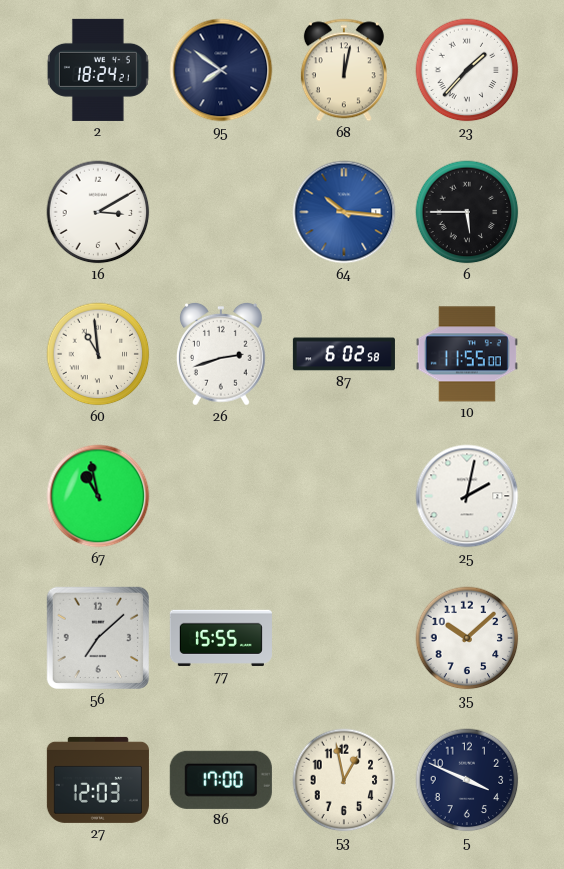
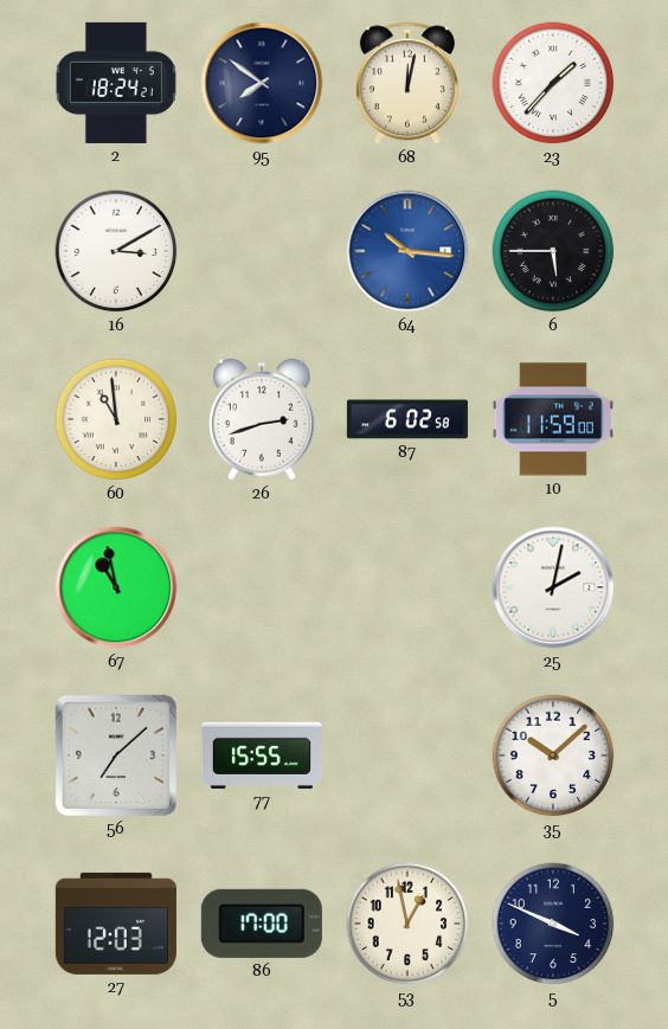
10: 11:55 -> 11:59 (553, 419)
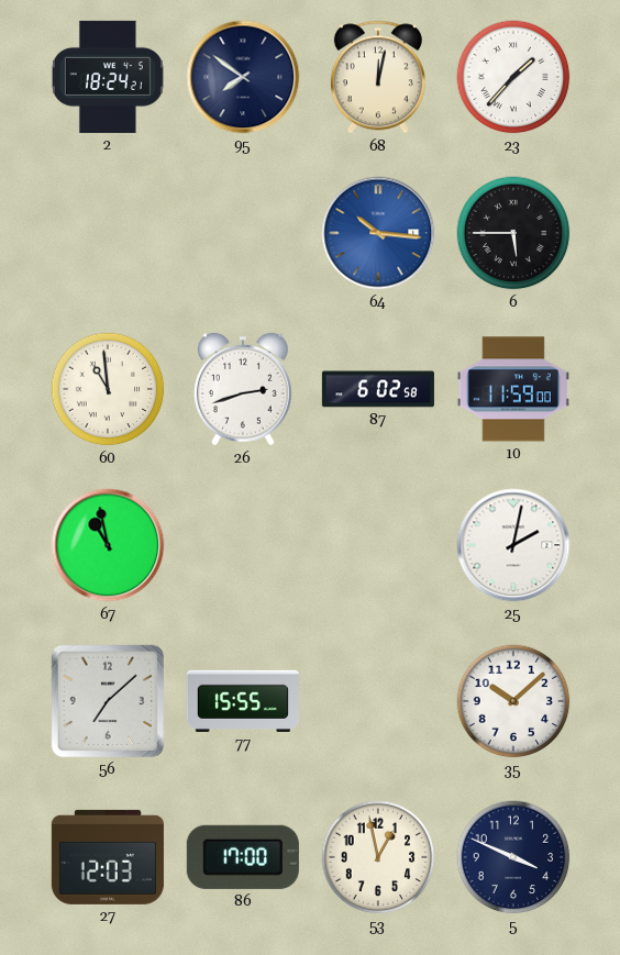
16: 3:10 -> none (116, 251)
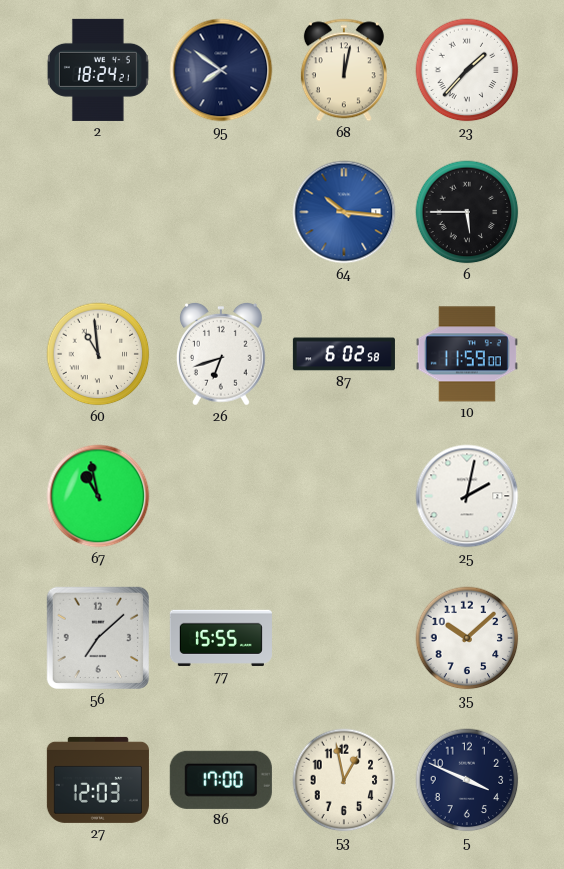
26: 2:42 -> 6:42 (221, 354)
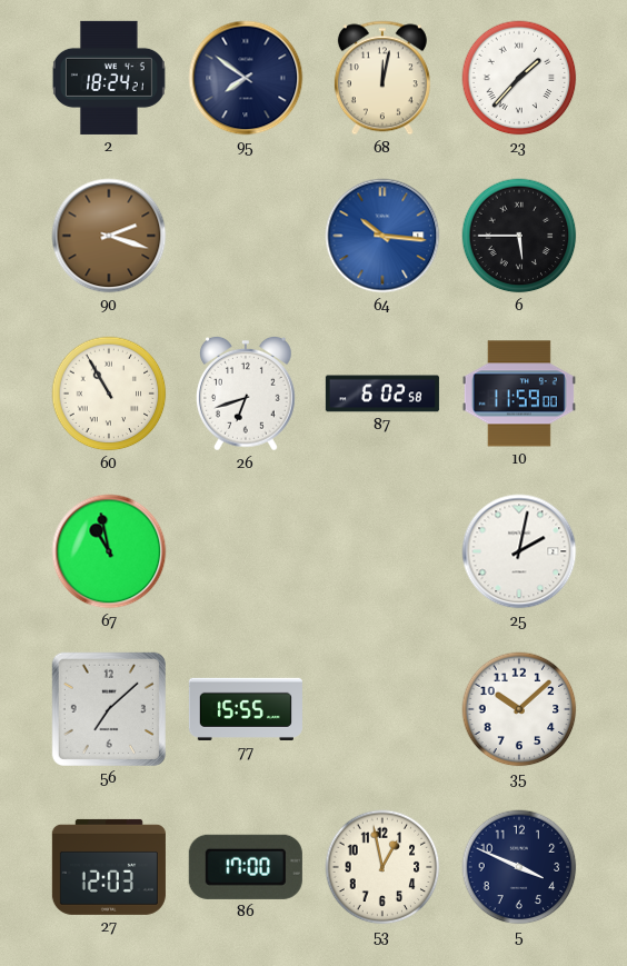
90: none -> 2:18 (109, 236)
60: 10:59 -> 10:55 (109, 394)
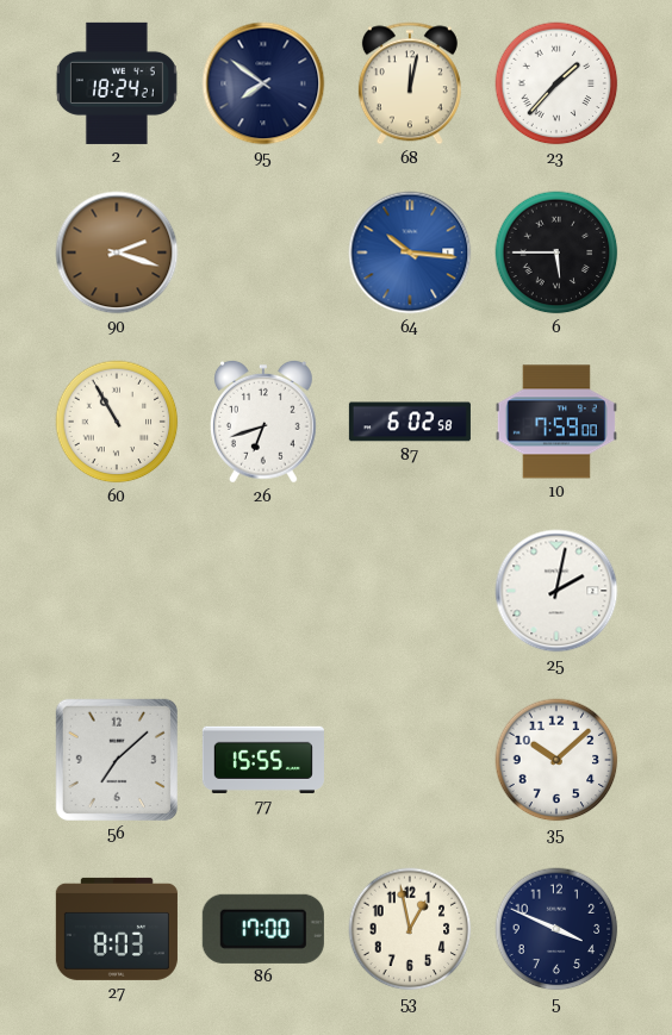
10: 11:59 -> 7:59 (556, 422)
67: 10:58 -> none (109, 551)
27: 12:03 -> 8:03 (117, 929)
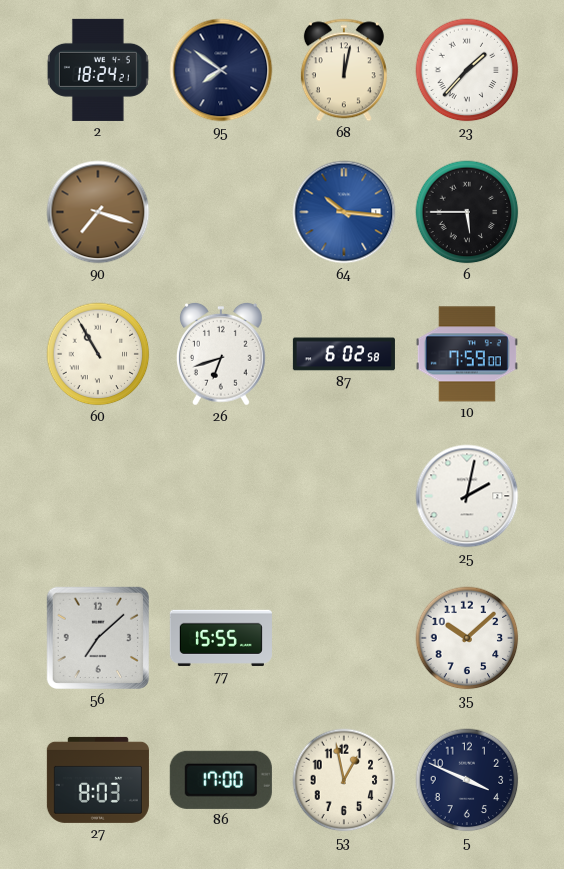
90: 2:18 -> 7:18 (98, 212)
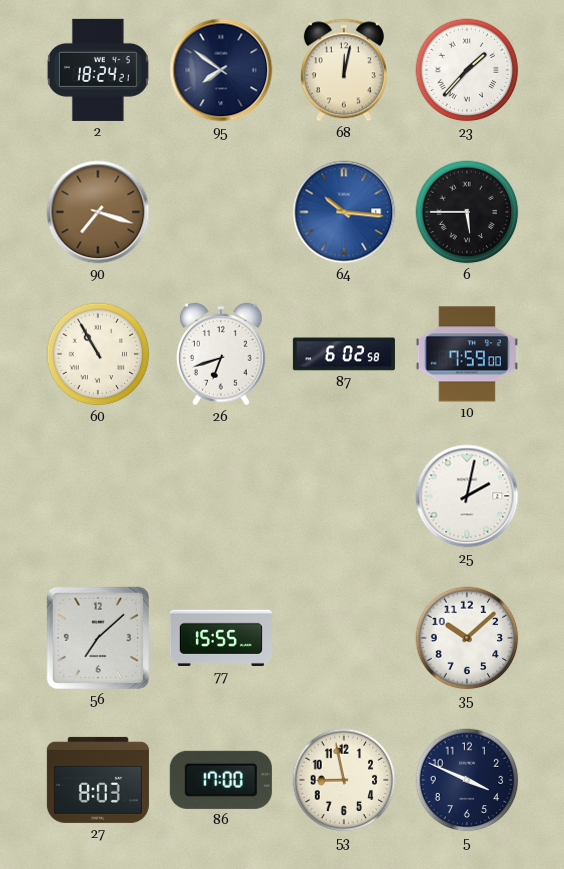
53: 12:58 -> 8:58 (344, 780)
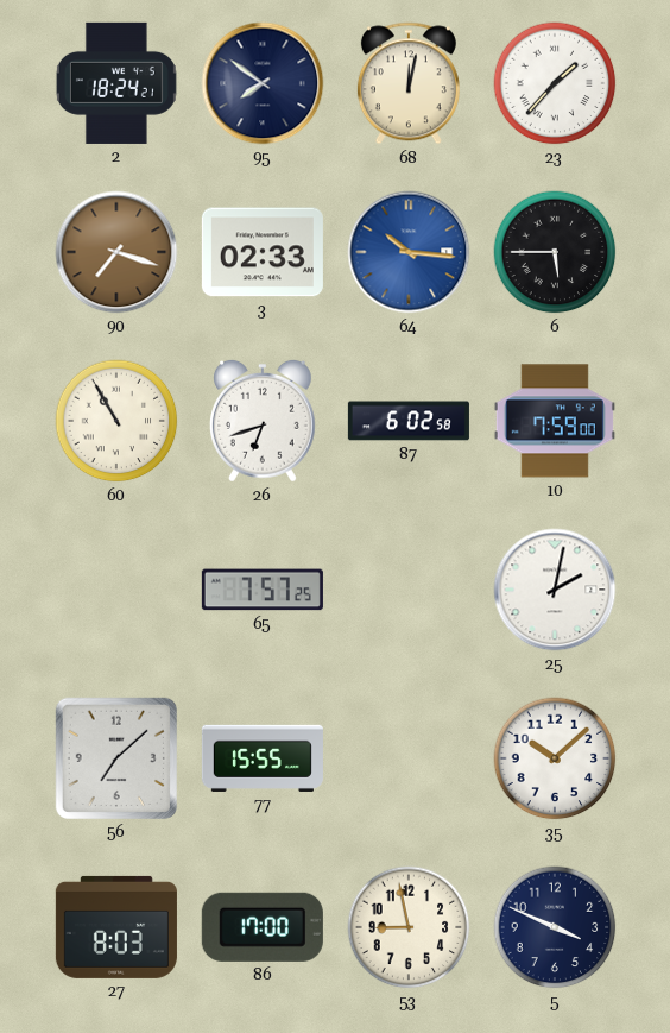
3: none -> 02:33 (263, 252)
65: none -> 7:57 (263, 590)
